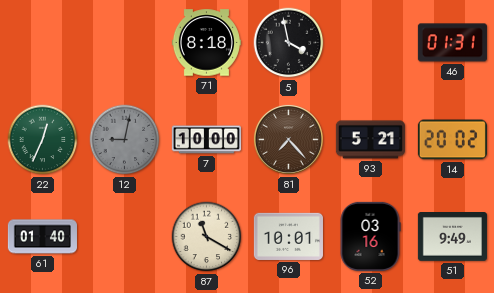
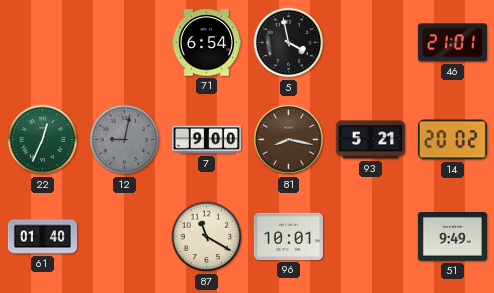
71: 8:18 -> 6:54 (206, 43)
46: 01:31 -> 21:01 (452, 43)
7: 10:00 -> 9:00 (206, 140)
81: 7:23 -> 8:17 (288, 139)
52: 03:16 -> none (370, 236)
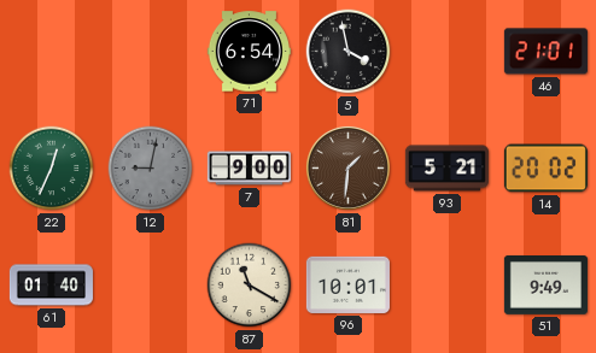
81: 8:17 -> 1:31 (347, 167)
